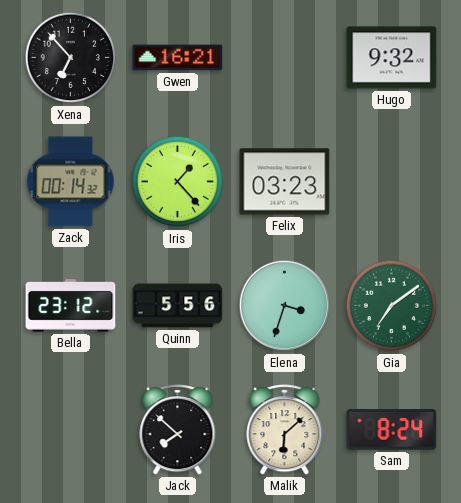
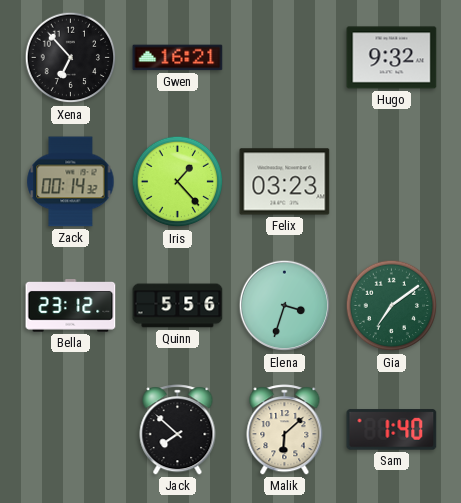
Sam: 8:24 -> 1:40 (392, 430)
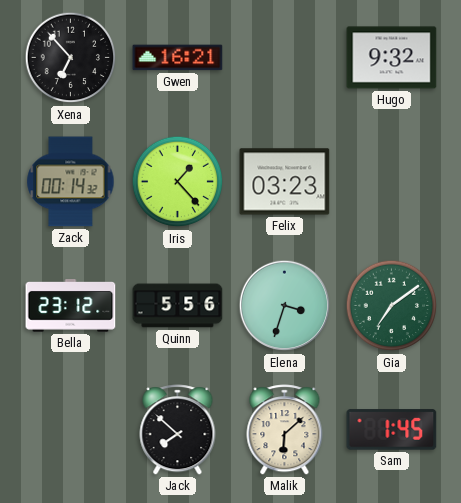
Sam: 1:40 -> 1:45 (392, 430)
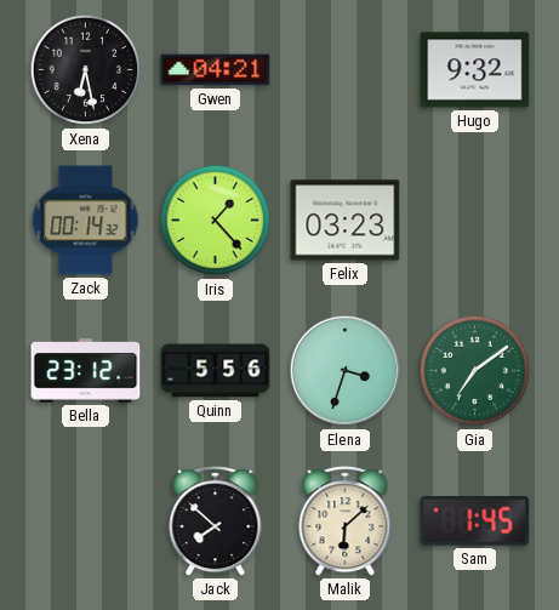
Xena: 6:53 -> 6:28 (86, 70)
Gwen: 16:21 -> 04:21 (216, 70)
